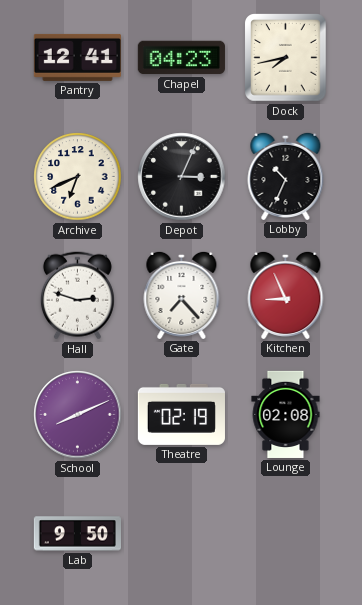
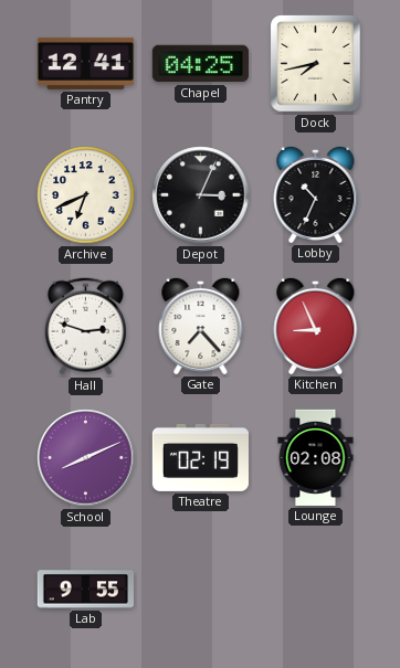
Chapel: 04:23 -> 04:25 (200, 64)
Lab: 9:50 -> 9:55 (85, 590)
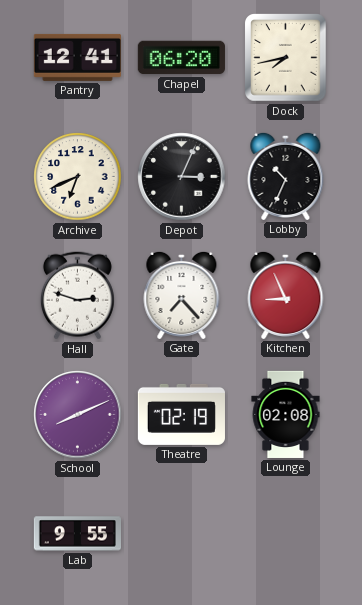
Chapel: 04:25 -> 06:20 (181, 58)
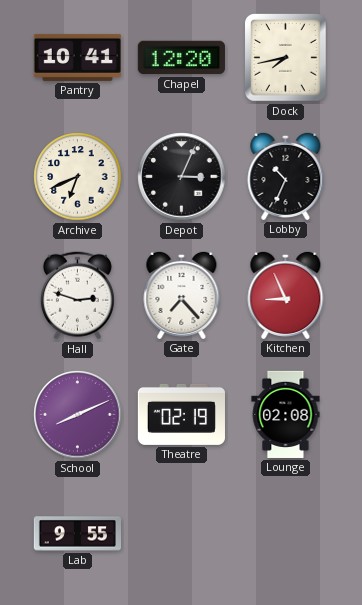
Pantry: 12:41 -> 10:41 (77, 57)
Chapel: 06:20 -> 12:20 (181, 58)
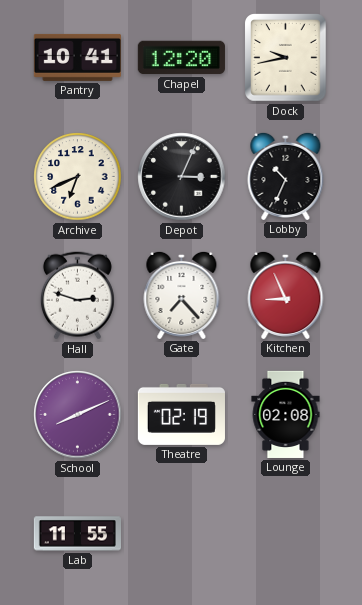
Dock: 7:43 -> 9:43 (286, 58)
Lab: 9:55 -> 11:55 (77, 534)
